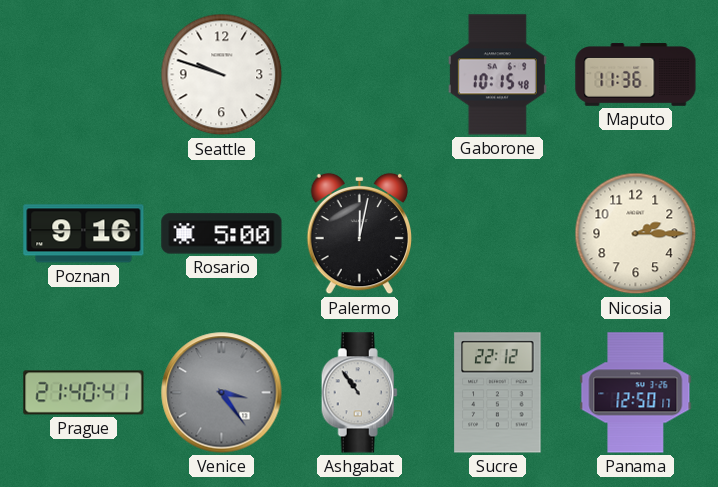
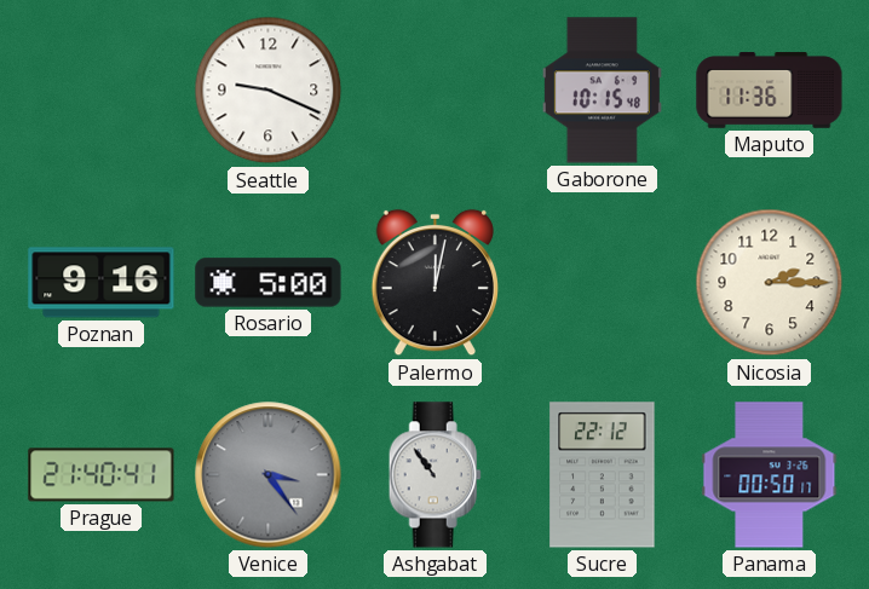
Seattle: 9:48 -> 9:19 (269, 91)
Panama: 12:50 -> 00:50 (770, 475)
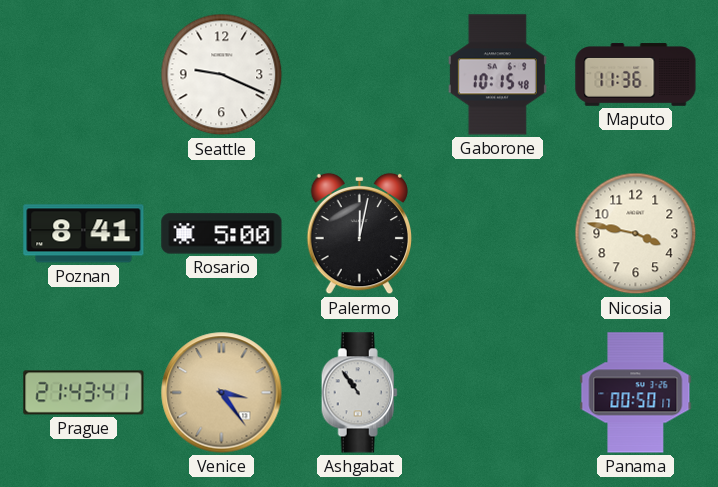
Poznan: 9:16 -> 8:41 (84, 234)
Nicosia: 2:15 -> 3:47 (636, 234)
Prague: 21:40 -> 21:43 (84, 393)
Venice dial: grey -> champagne (222, 393)
Sucre: 22:12 -> none (603, 475)
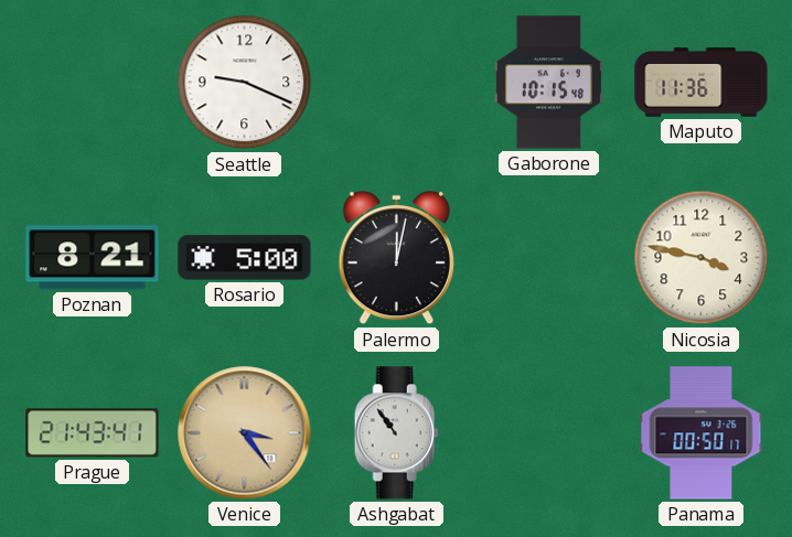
Poznan: 8:41 -> 8:21 (93, 258)
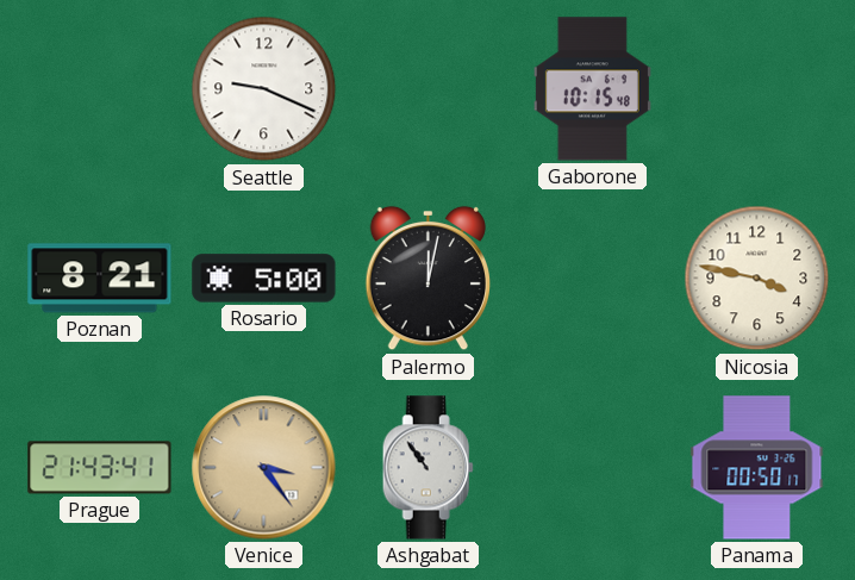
Maputo: 11:36 -> none (702, 83)
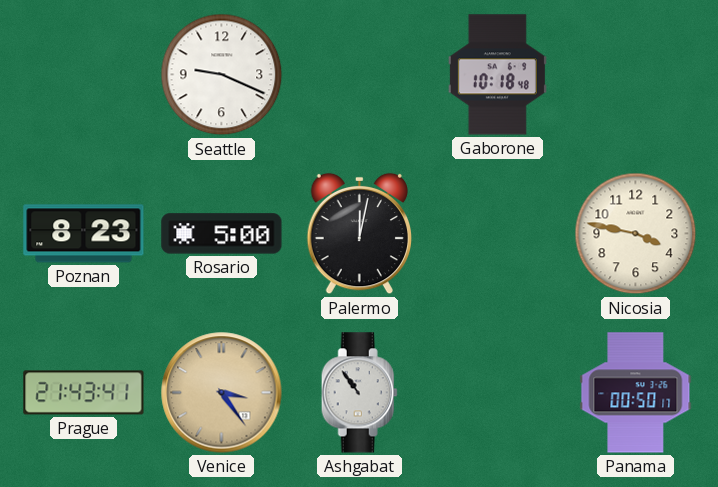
Gaborone: 10:15 -> 10:18 (497, 75)
Poznan: 8:21 -> 8:23 (84, 234)
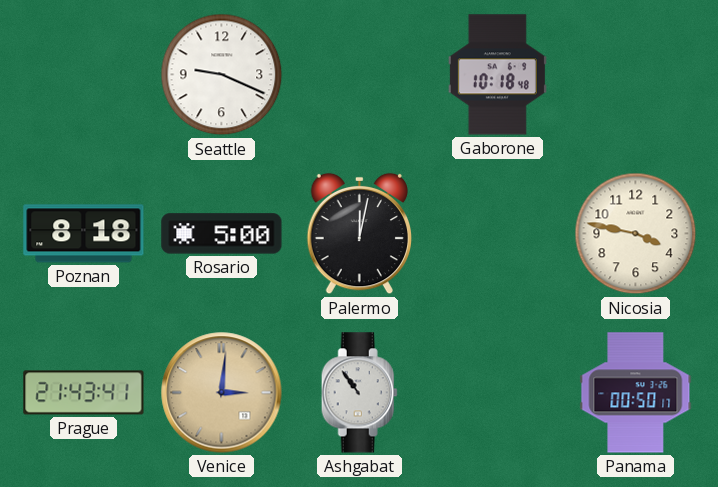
Poznan: 8:23 -> 8:18 (84, 234)
Venice: 3:24 -> 3:01 (222, 393)
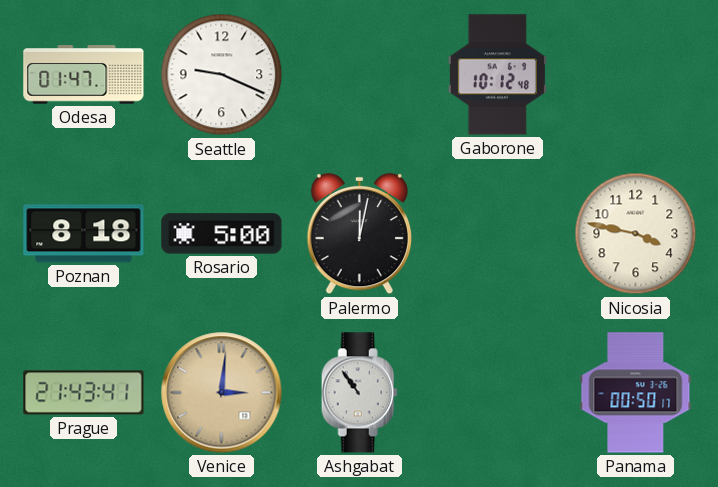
Odesa: none -> 01:47 (84, 75)
Gaborone: 10:18 -> 10:12 (497, 75)
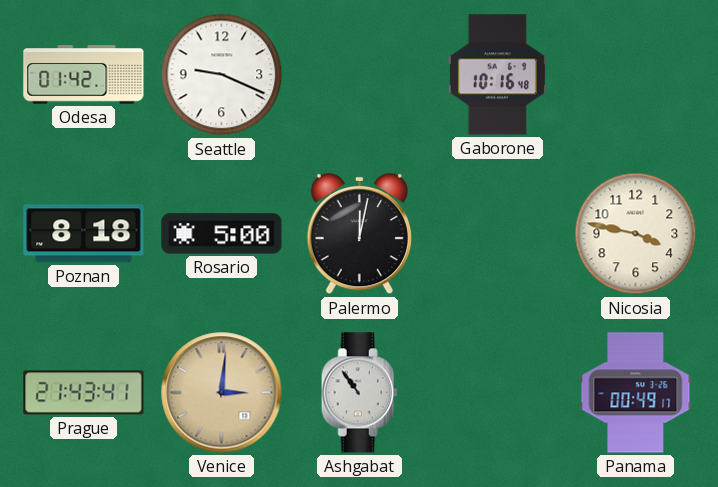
Odesa: 01:47 -> 01:42 (84, 75)
Gaborone: 10:12 -> 10:16 (497, 75)
Panama: 00:50 -> 00:49 (636, 393)
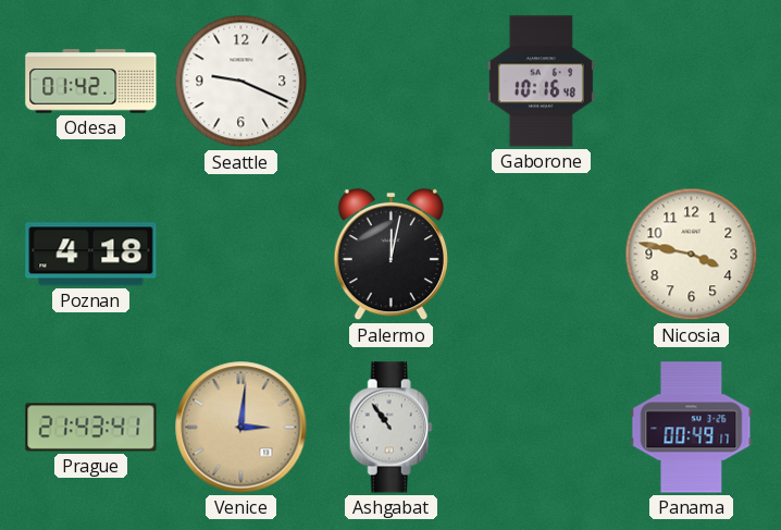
Poznan: 8:18 -> 4:18 (91, 255)
Rosario: 5:00 -> none (222, 234)
